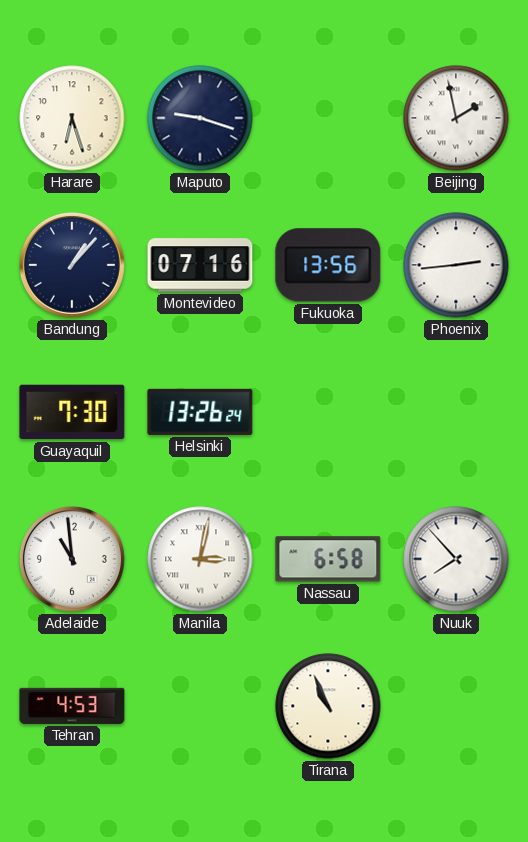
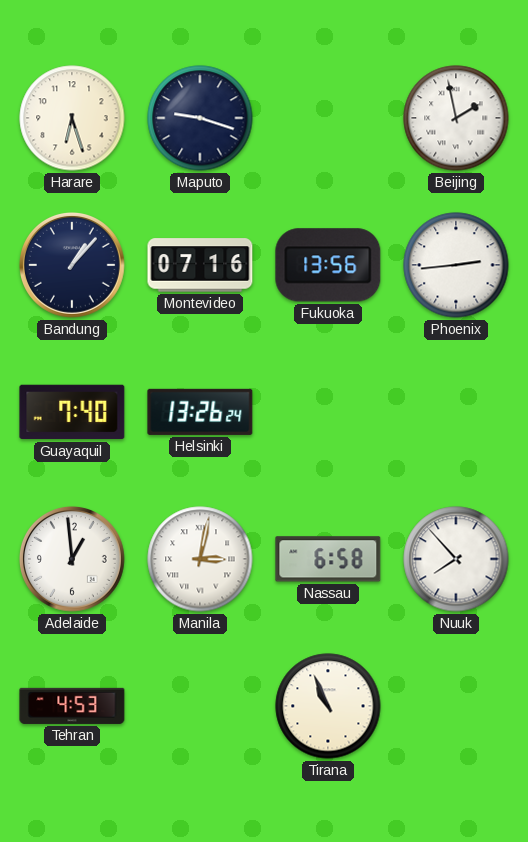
Guayaquil: 7:30 -> 7:40 (72, 412)
Adelaide: 10:59 -> 12:59 (73, 560)
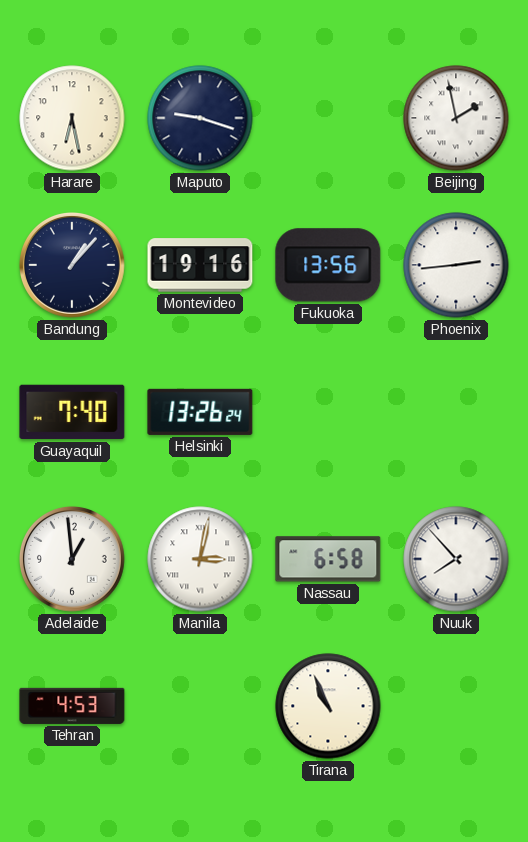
Harare: 6:27 -> 6:28 (72, 118)
Montevideo: 07:16 -> 19:16 (200, 265)
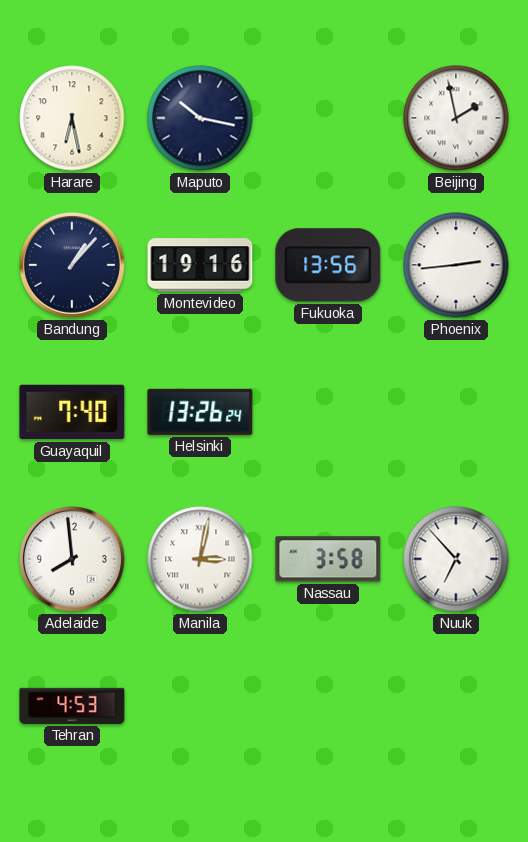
Maputo: 9:18 -> 10:17 (200, 118)
Adelaide: 12:59 -> 7:59 (73, 560)
Nassau: 6:58 -> 3:58 (328, 559)
Nuuk: 7:53 -> 6:53 (456, 559)
Tirana: 10:56 -> none (328, 706)
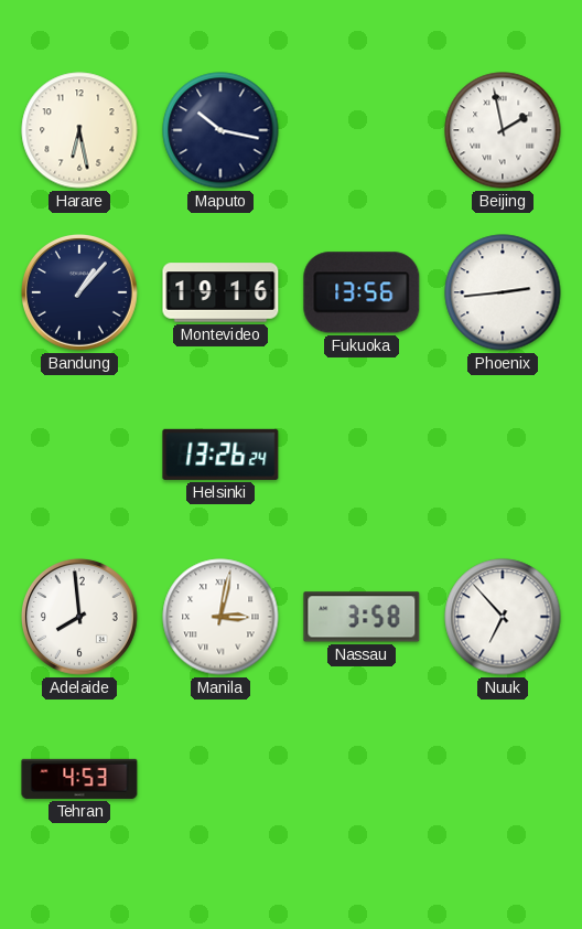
Guayaquil: 7:40 -> none (72, 412)
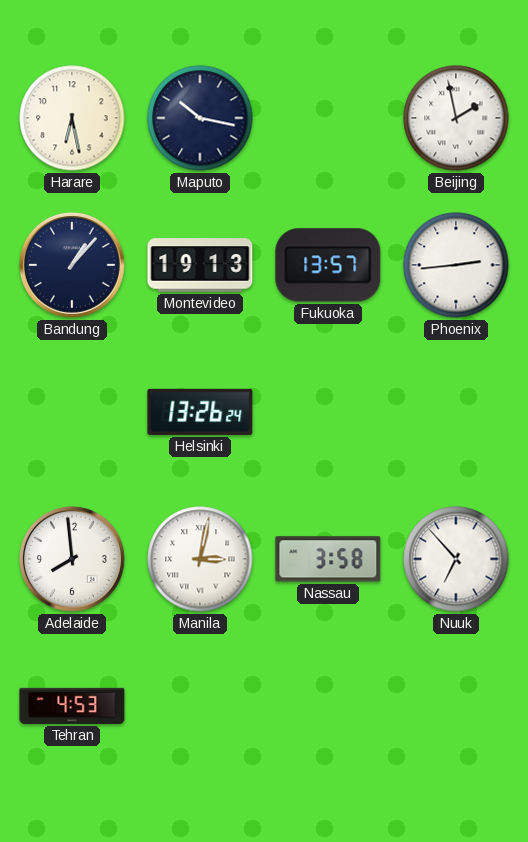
Montevideo: 19:16 -> 19:13 (200, 265)
Fukuoka: 13:56 -> 13:57 (328, 265)
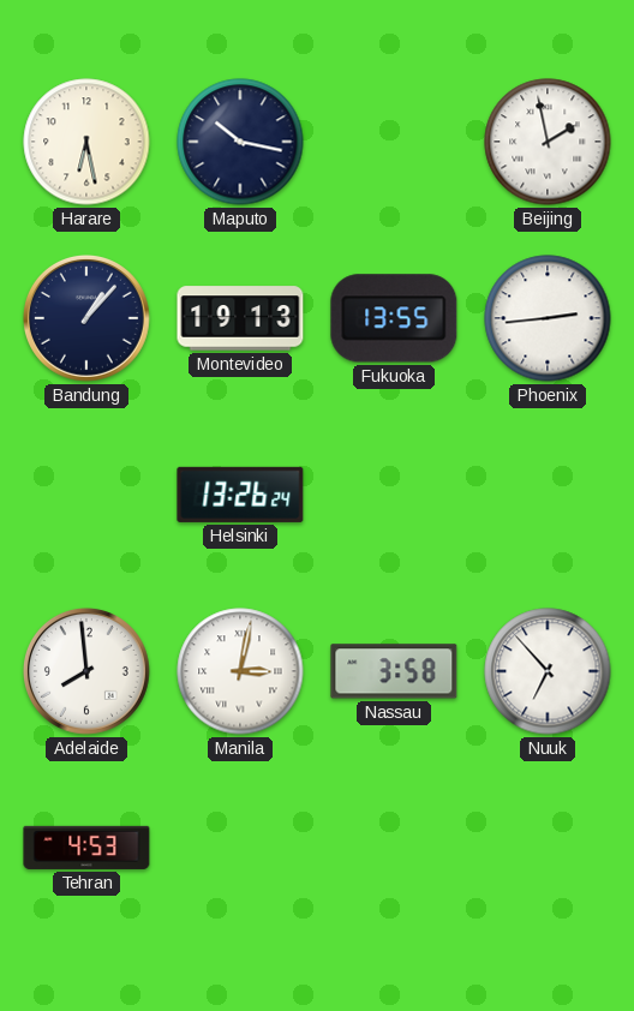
Fukuoka: 13:57 -> 13:55 (394, 318)
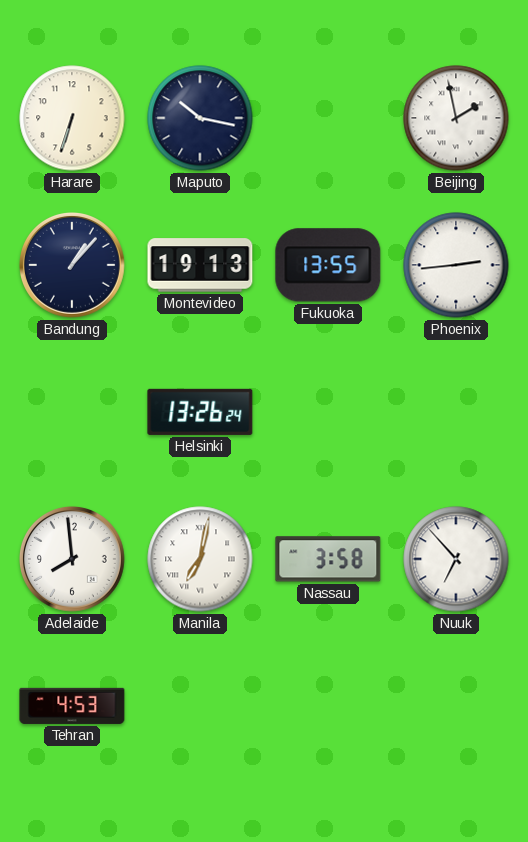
Harare: 6:28 -> 6:33 (72, 118)
Manila: 3:02 -> 7:02 (200, 559)
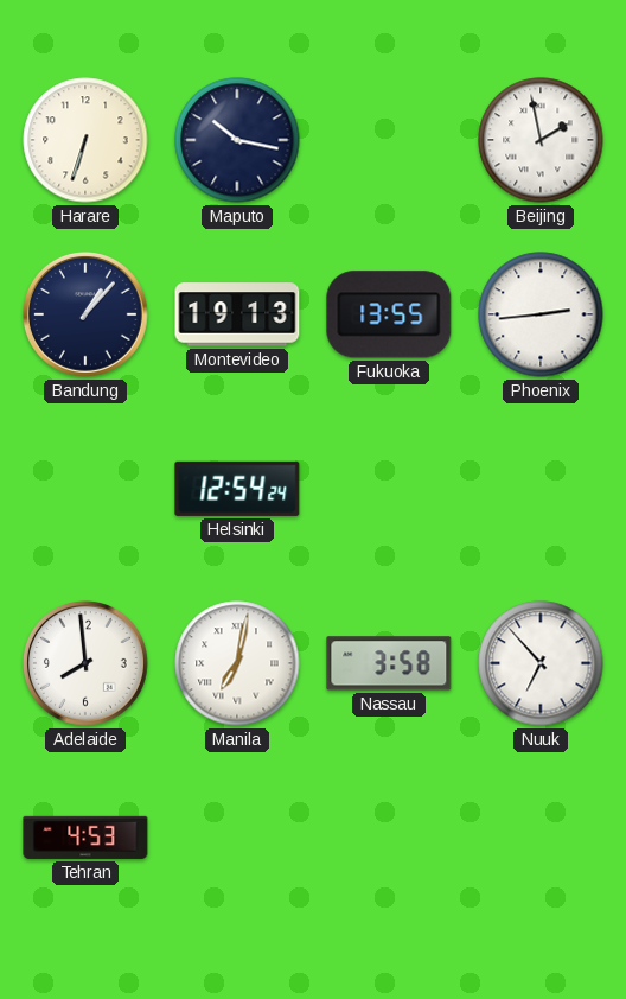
Helsinki: 13:26 -> 12:54 (237, 489)
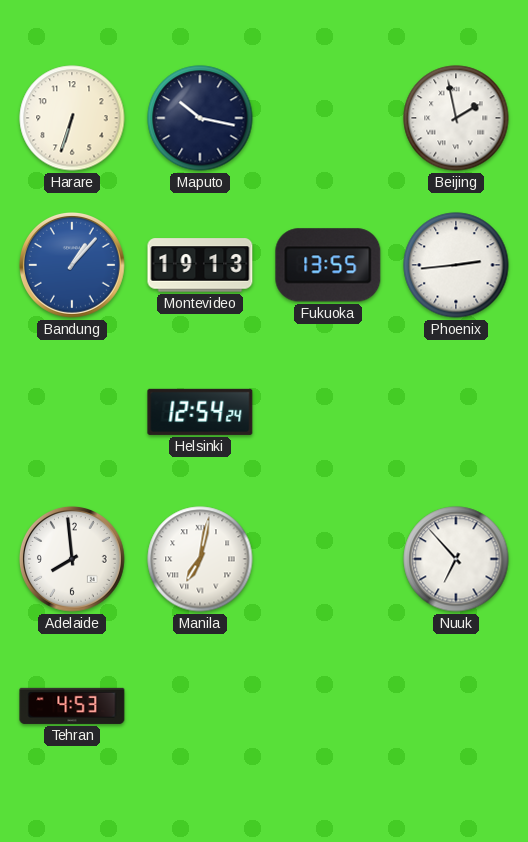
Bandung dial: navy -> blue (73, 266)
Nassau: 3:58 -> none (389, 663)
